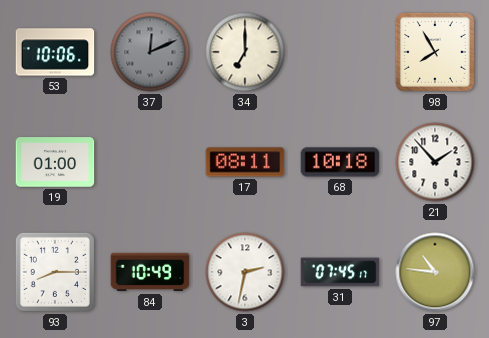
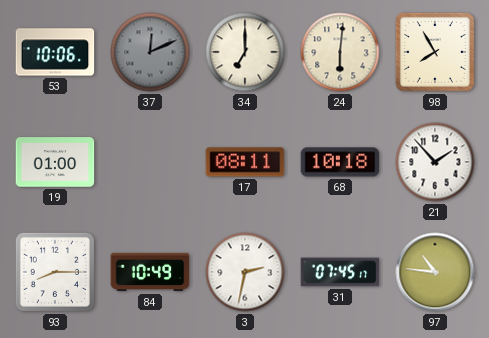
24: none -> 6:01 (340, 52)
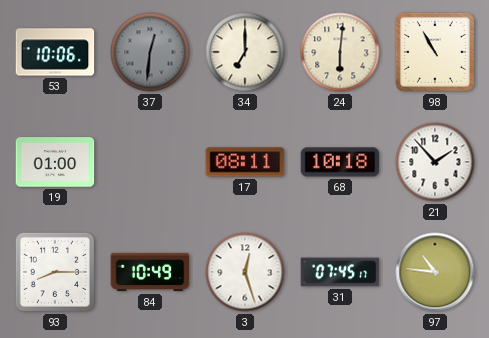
37: 12:11 -> 12:31 (150, 52)
98: 7:55 -> 10:55 (435, 52)
3: 2:32 -> 12:27 (245, 272)
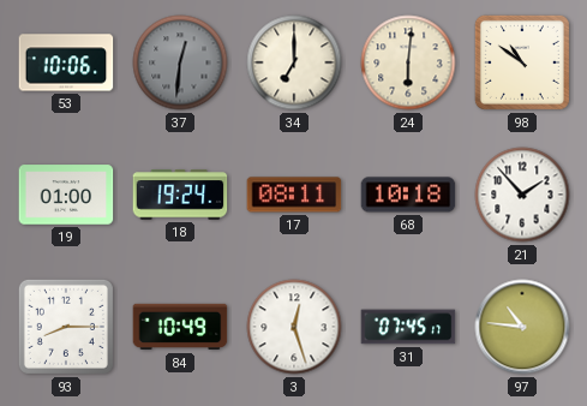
98: 10:55 -> 10:51 (522, 62)
18: none -> 19:24 (180, 195)
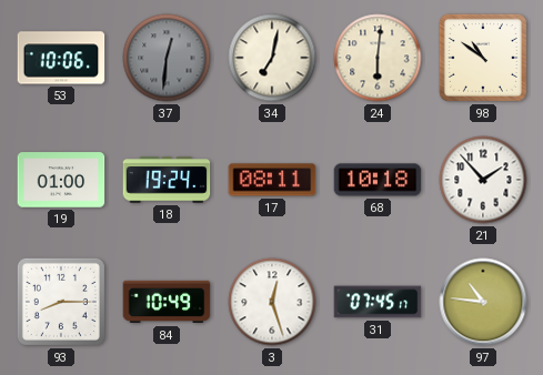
34: 7:00 -> 7:02 (272, 58)
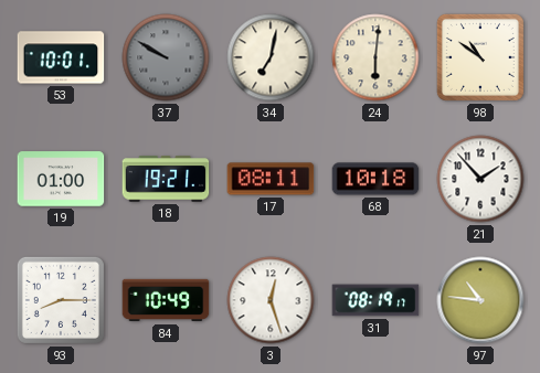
53: 10:06 -> 10:01 (61, 57)
37: 12:31 -> 9:50 (166, 57)
18: 19:24 -> 19:21 (166, 179)
31: 07:45 -> 08:19 (375, 300)
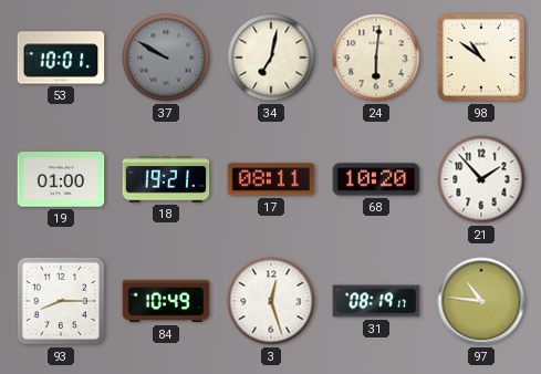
68: 10:18 -> 10:20 (376, 179)
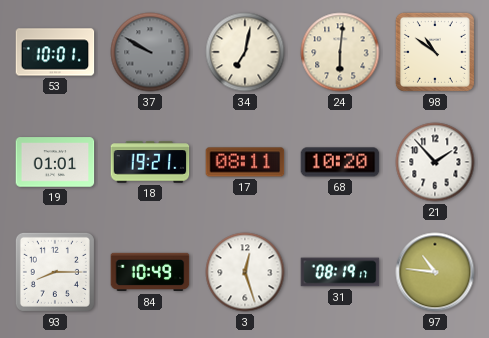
19: 01:00 -> 01:01 (55, 162)
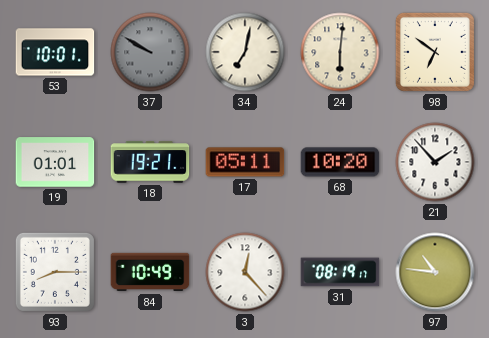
98: 10:51 -> 6:51 (435, 52)
17: 08:11 -> 05:11 (245, 162)
3: 12:27 -> 12:23 (245, 272)
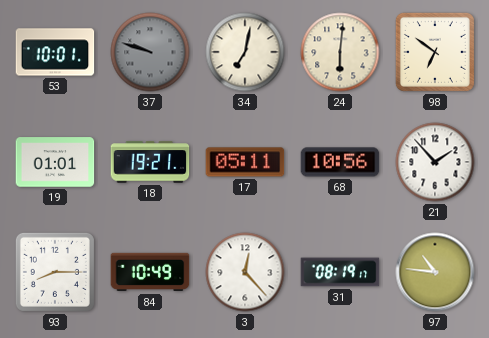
37: 9:50 -> 9:48 (150, 52)
68: 10:20 -> 10:56 (340, 162)
